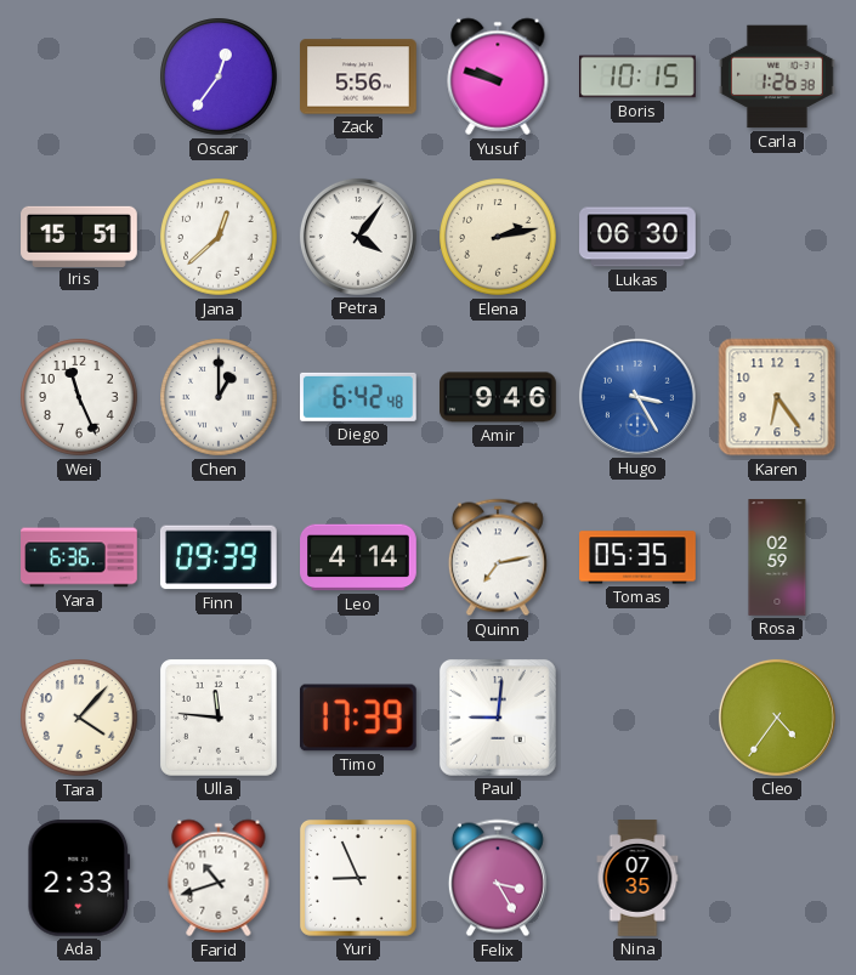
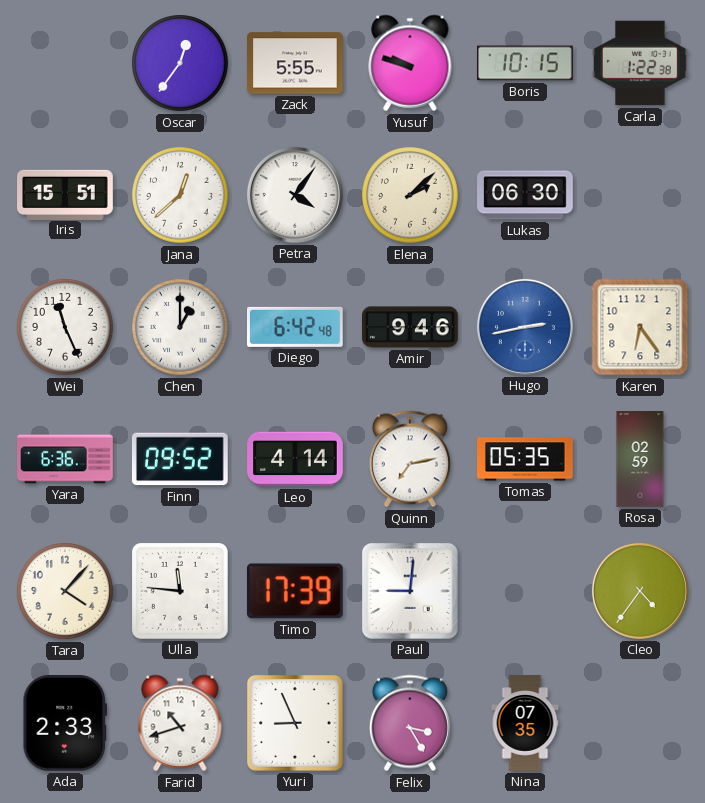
Zack: 5:56 -> 5:55 (296, 63)
Carla: 1:26 -> 1:22 (641, 63)
Elena: 2:13 -> 2:08 (410, 195)
Hugo: 3:25 -> 2:43 (525, 327)
Finn: 09:39 -> 09:52 (180, 459)
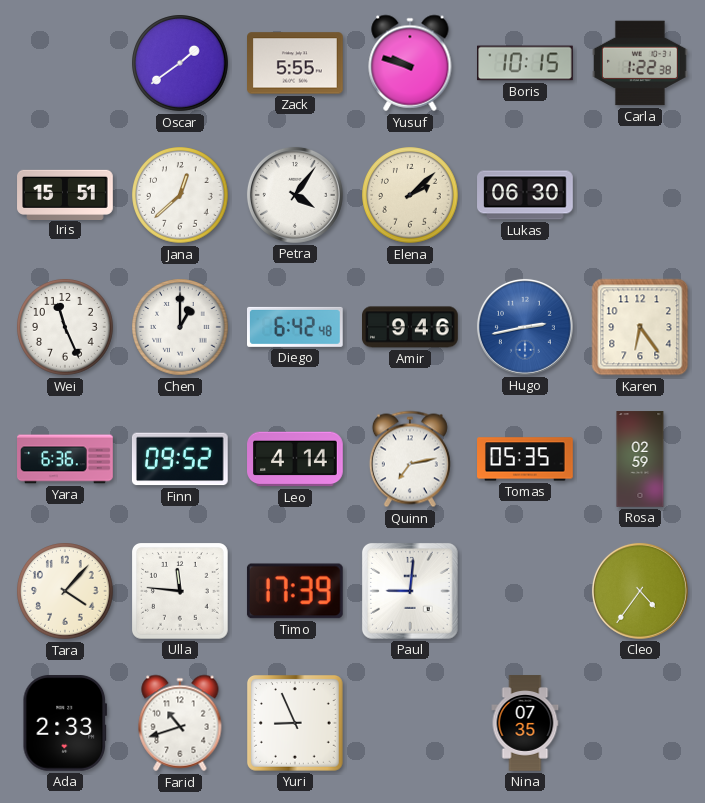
Oscar: 12:36 -> 1:39 (180, 63)
Felix: 3:25 -> none (410, 723)
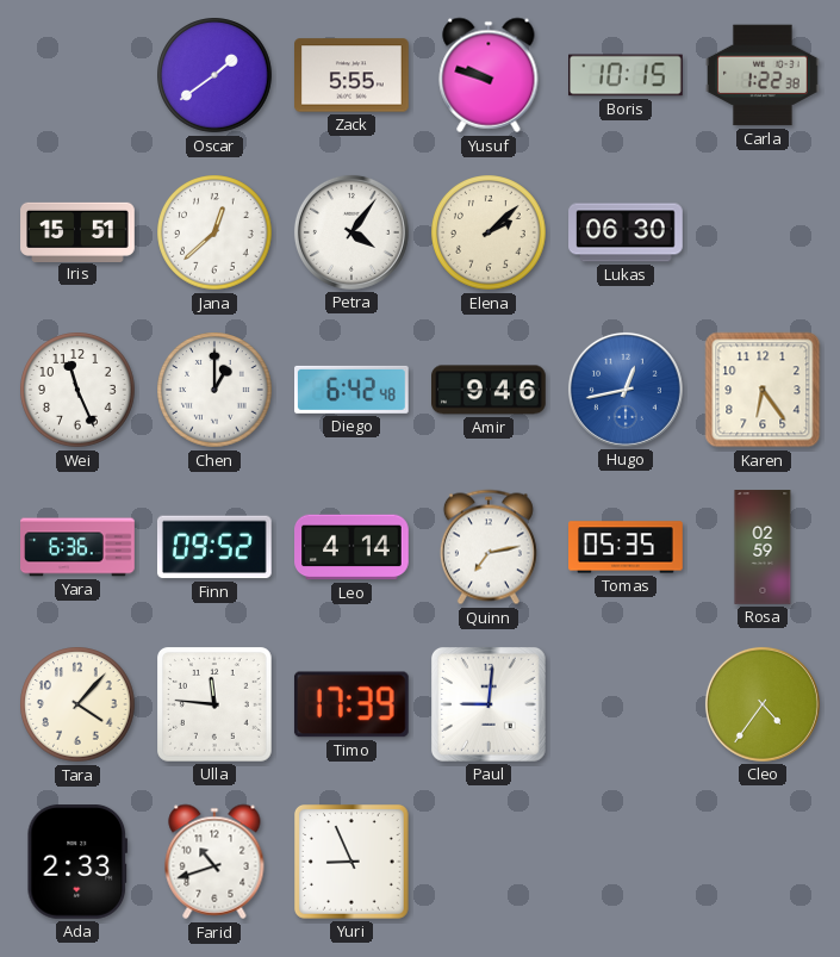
Hugo: 2:43 -> 12:43 (626, 390)
Nina: 07:35 -> none (525, 723)
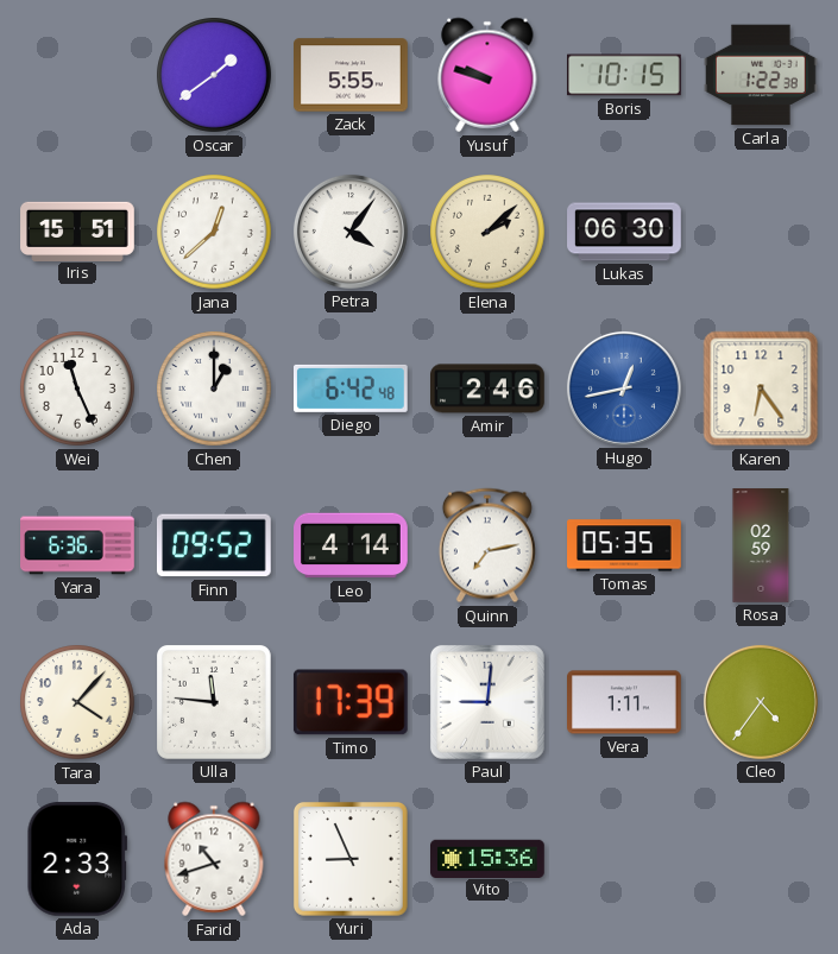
Amir: 9:46 -> 2:46 (489, 388)
Vera: none -> 1:11 (625, 702)
Vito: none -> 15:36 (489, 858)
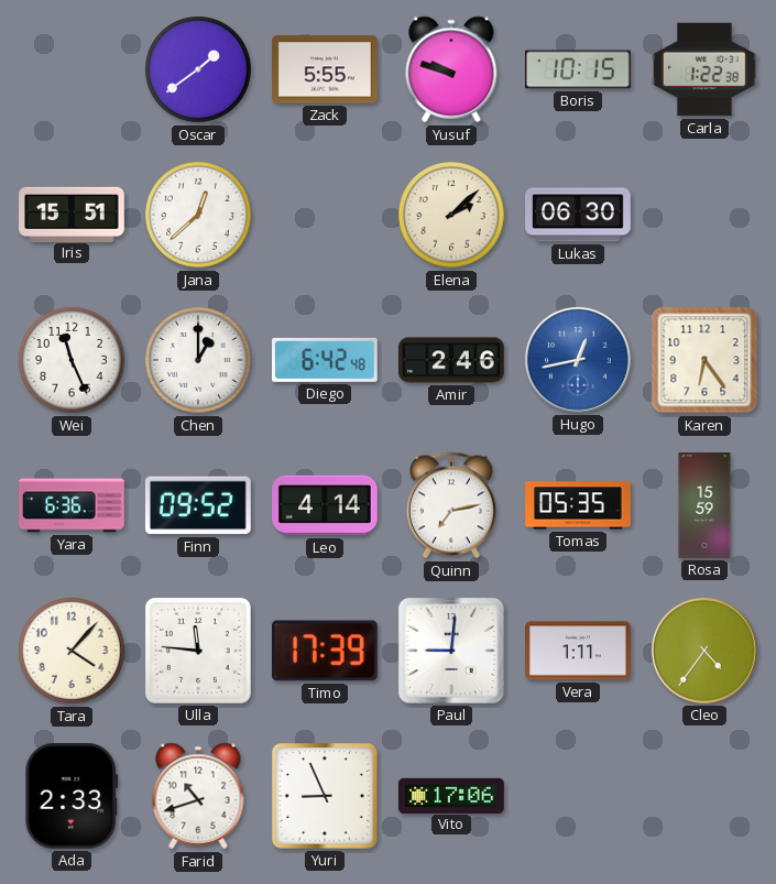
Petra: 4:06 -> none (351, 232)
Rosa: 02:59 -> 15:59 (704, 505)
Vito: 15:36 -> 17:06 (452, 795)
